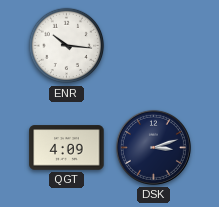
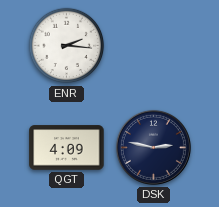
ENR: 10:16 -> 2:16 (67, 46)
DSK: 3:12 -> 2:47 (153, 147)
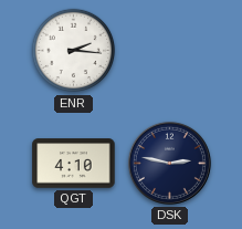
QGT: 4:09 -> 4:10 (74, 164)
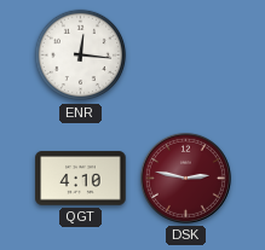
ENR: 2:16 -> 12:16 (81, 56)
DSK dial: navy -> burgundy (185, 178)
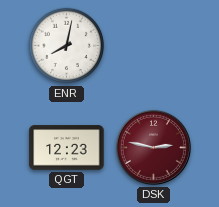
ENR: 12:16 -> 8:02 (67, 46)
QGT: 4:10 -> 12:23 (67, 148)
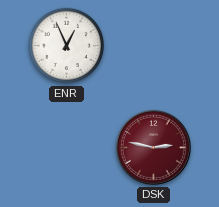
ENR: 8:02 -> 12:56 (67, 46)
QGT: 12:23 -> none (67, 148)
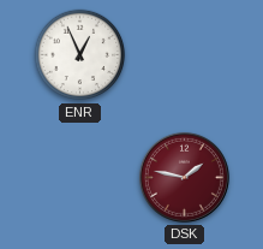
DSK: 2:47 -> 1:47 (184, 177)
